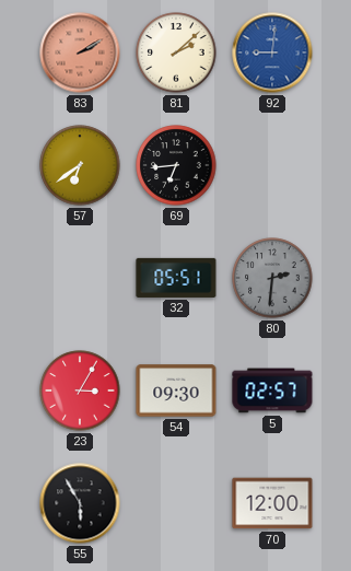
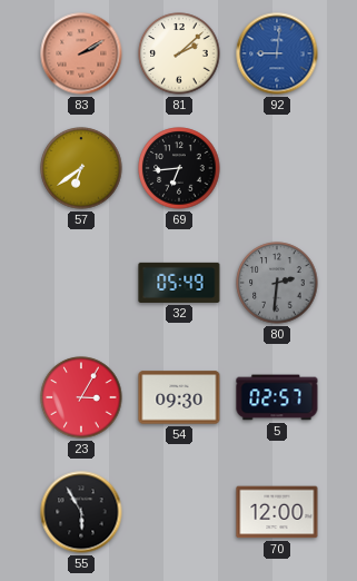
32: 05:51 -> 05:49 (179, 283)
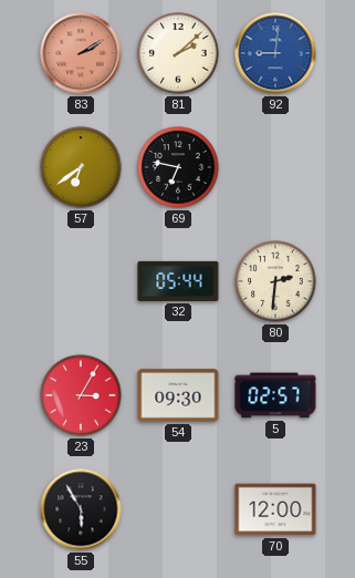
69: 6:44 -> 6:47 (178, 167)
32: 05:49 -> 05:44 (178, 281)
80 dial: grey -> cream (275, 281)
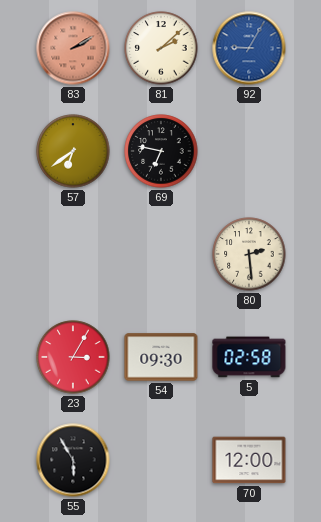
92: 9:01 -> 9:05 (249, 48)
32: 05:44 -> none (178, 281)
80: 2:31 -> 2:29 (249, 254)
5: 02:57 -> 02:58 (249, 357)
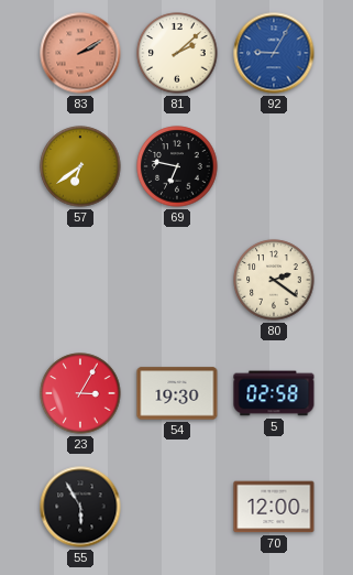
80: 2:29 -> 2:21 (274, 280)
54: 09:30 -> 19:30 (177, 393)
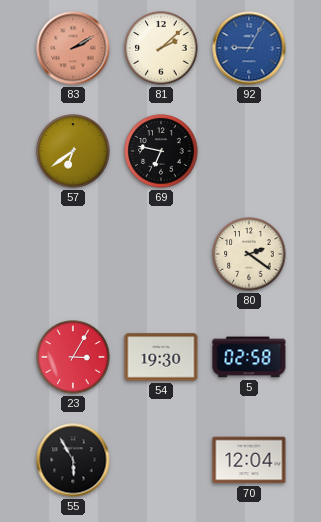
70: 12:00 -> 12:04 (249, 460)
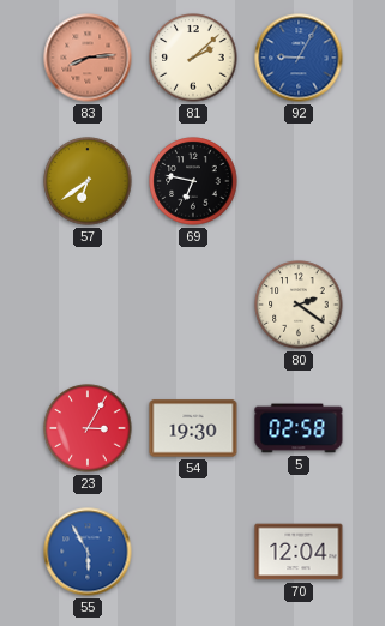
83: 2:10 -> 8:14 (88, 58)
55 dial: black -> blue (88, 552)
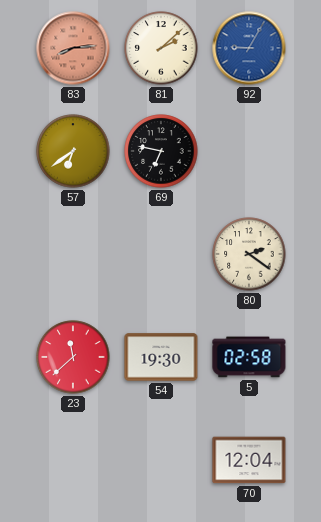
23: 3:05 -> 11:38 (73, 357)
55: 5:55 -> none (88, 552)
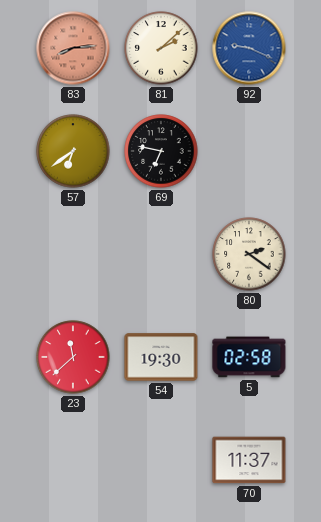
92: 9:05 -> 9:19 (249, 48)
70: 12:04 -> 11:37 (249, 460)
